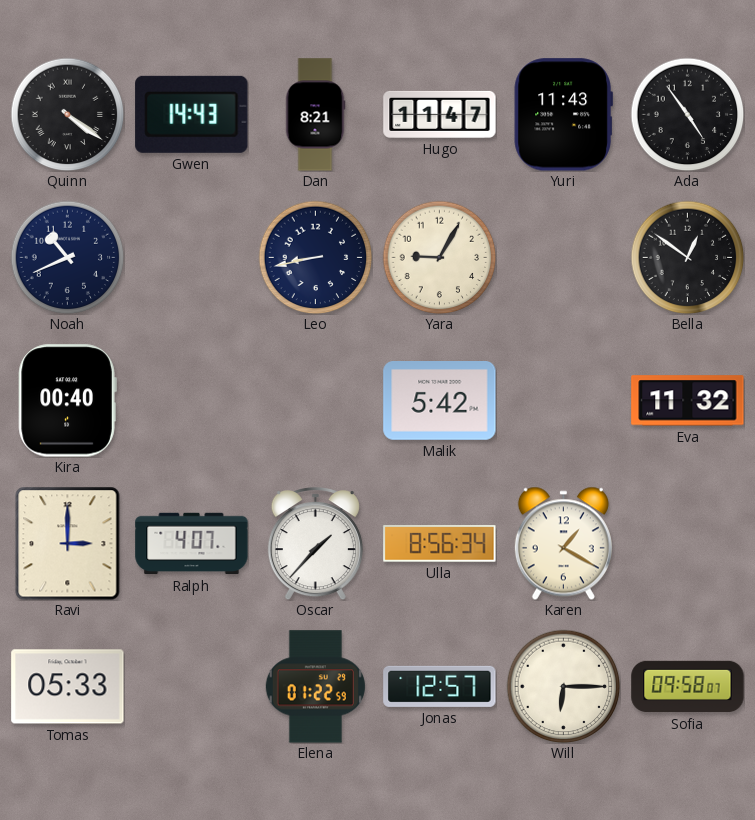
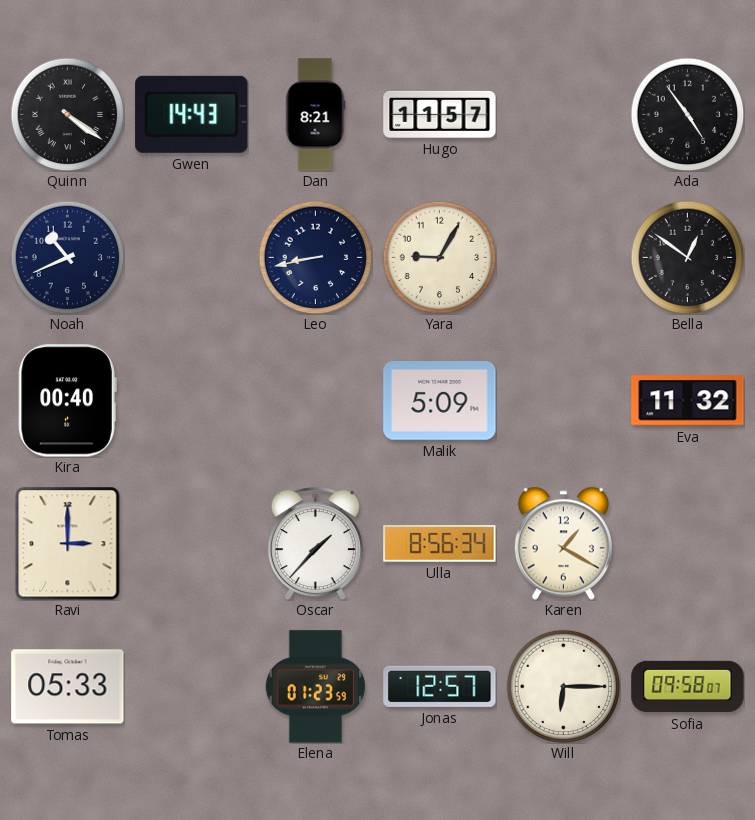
Hugo: 11:47 -> 11:57 (440, 114)
Yuri: 11:43 -> none (563, 115)
Malik: 5:42 -> 5:09 (440, 401)
Ralph: 4:07 -> none (192, 544)
Elena: 01:22 -> 01:23 (315, 687)
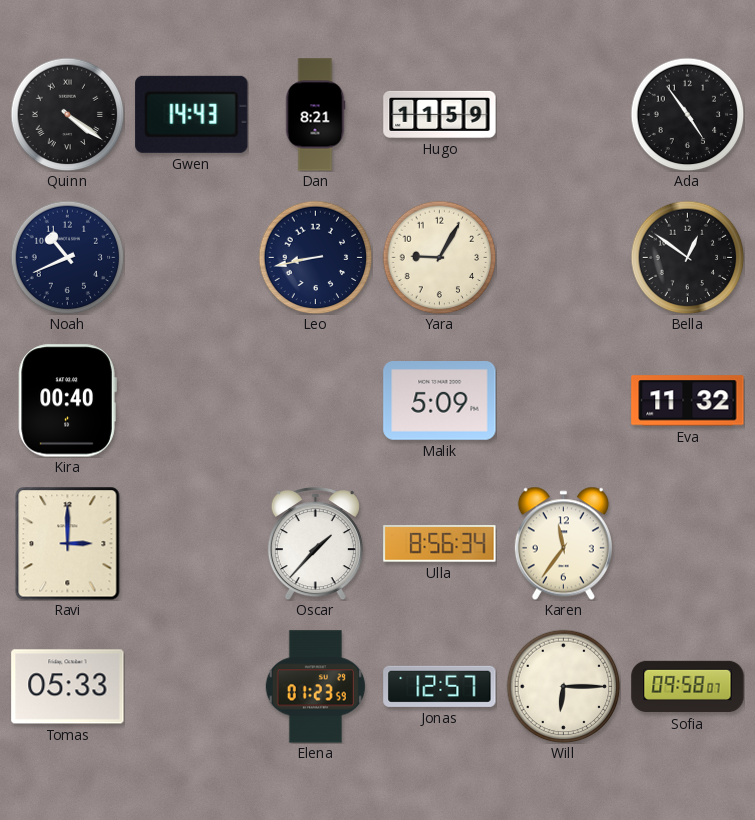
Hugo: 11:57 -> 11:59 (440, 114)
Karen: 1:20 -> 11:36 (563, 543)
